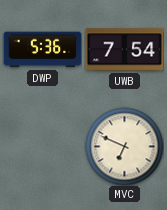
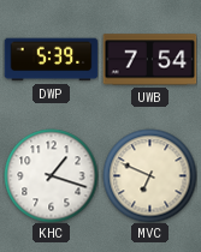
DWP: 5:36 -> 5:39 (51, 60)
KHC: none -> 1:18 (51, 175)
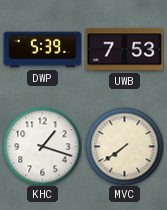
UWB: 7:54 -> 7:53 (124, 50)
MVC: 6:49 -> 7:39 (124, 146)
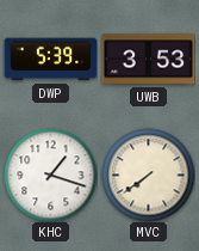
UWB: 7:53 -> 3:53 (148, 60)
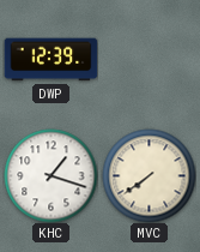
DWP: 5:39 -> 12:39 (50, 60)
UWB: 3:53 -> none (148, 60)
